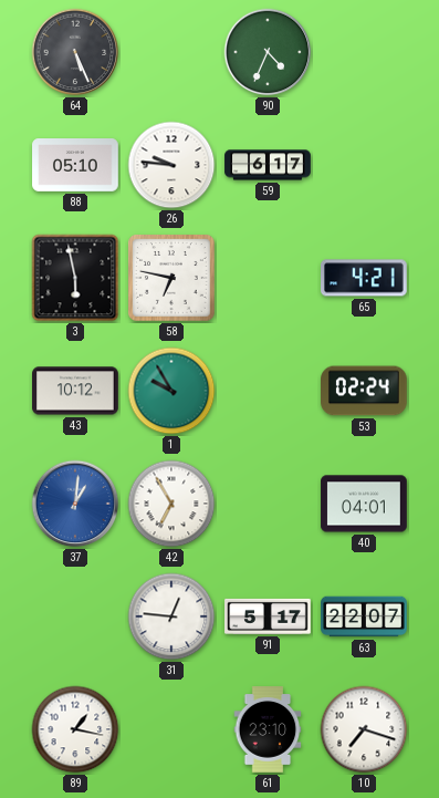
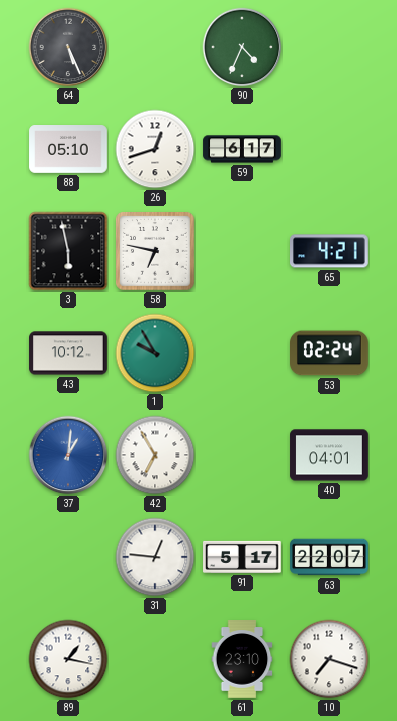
26: 9:46 -> 12:42 (155, 149)
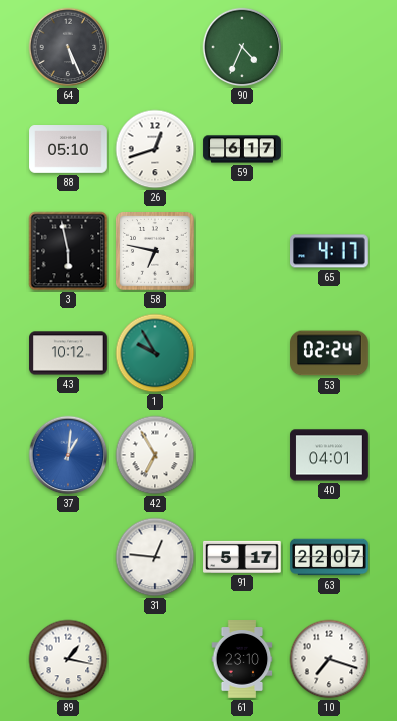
65: 4:21 -> 4:17 (330, 251)
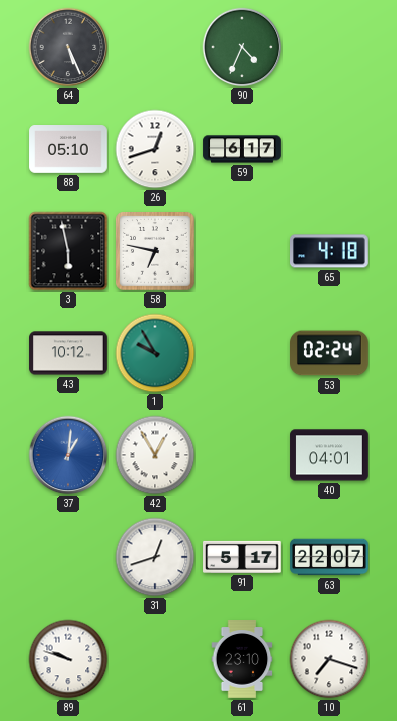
65: 4:17 -> 4:18 (330, 251)
42: 6:55 -> 12:55 (155, 455)
31: 12:46 -> 12:42 (155, 557)
89: 1:17 -> 9:48 (68, 659)
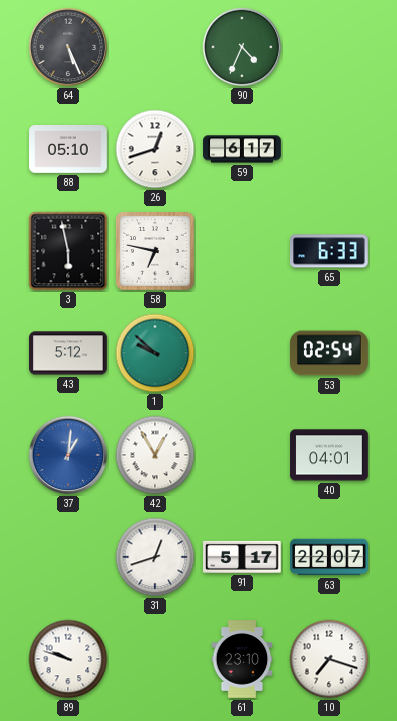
65: 4:18 -> 6:33 (330, 251)
43: 10:12 -> 5:12 (68, 353)
1: 9:55 -> 9:52 (155, 353)
53: 02:24 -> 02:54 (330, 353)
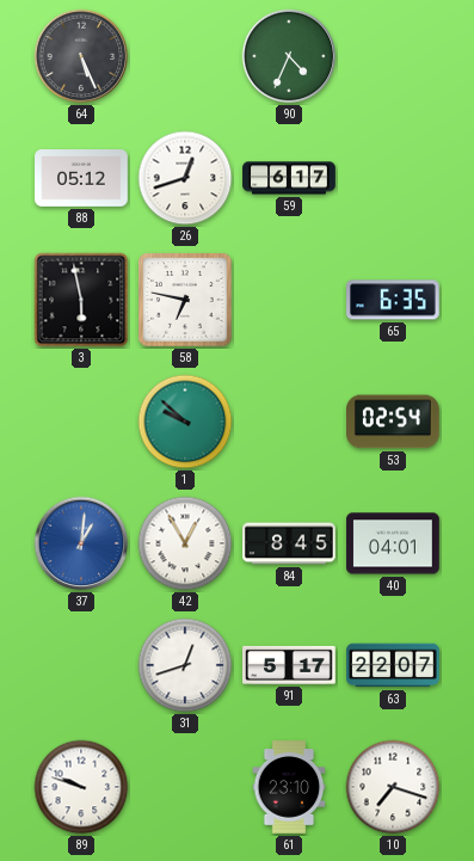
88: 05:10 -> 05:12 (81, 179)
65: 6:33 -> 6:35 (394, 300)
43: 5:12 -> none (68, 353)
84: none -> 8:45 (289, 543)
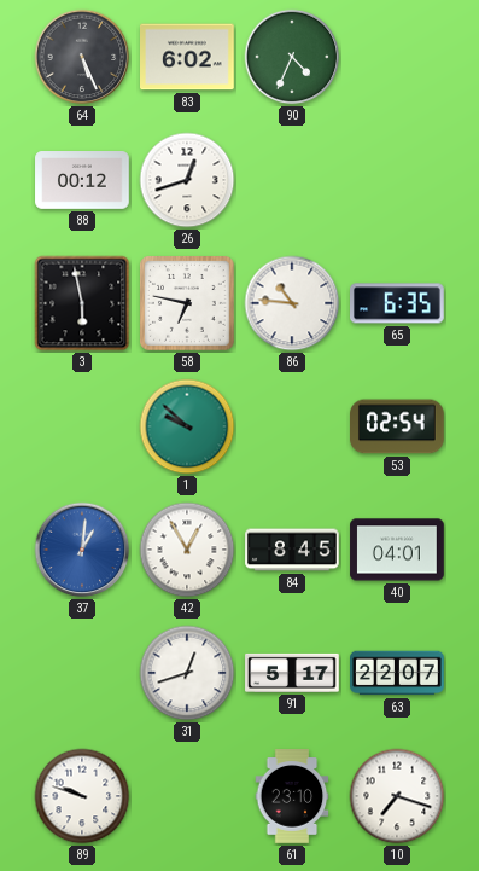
83: none -> 6:02 (188, 57)
88: 05:12 -> 00:12 (82, 181)
59: 6:17 -> none (289, 178)
86: none -> 10:46 (292, 303)
